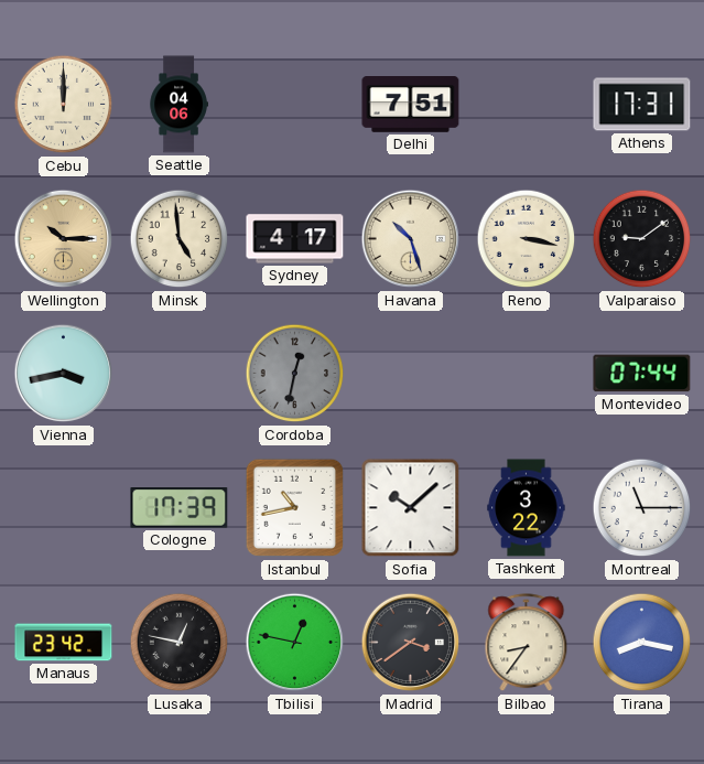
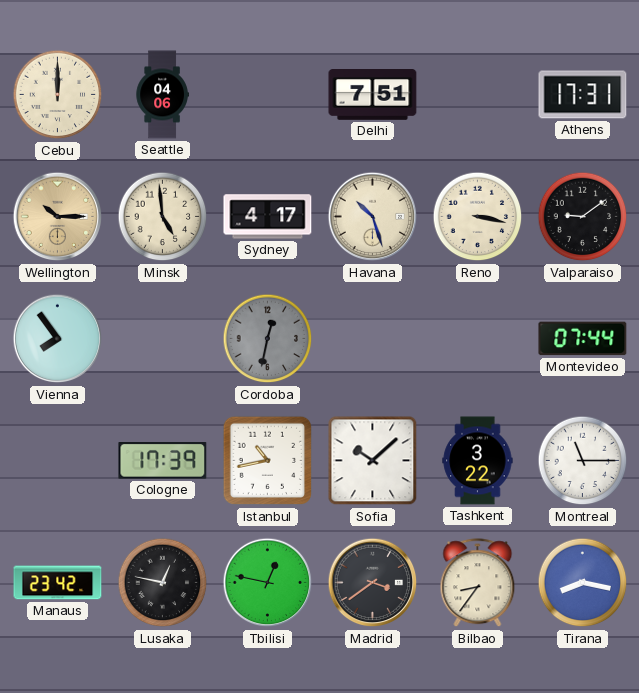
Vienna: 3:43 -> 7:54 (58, 339)
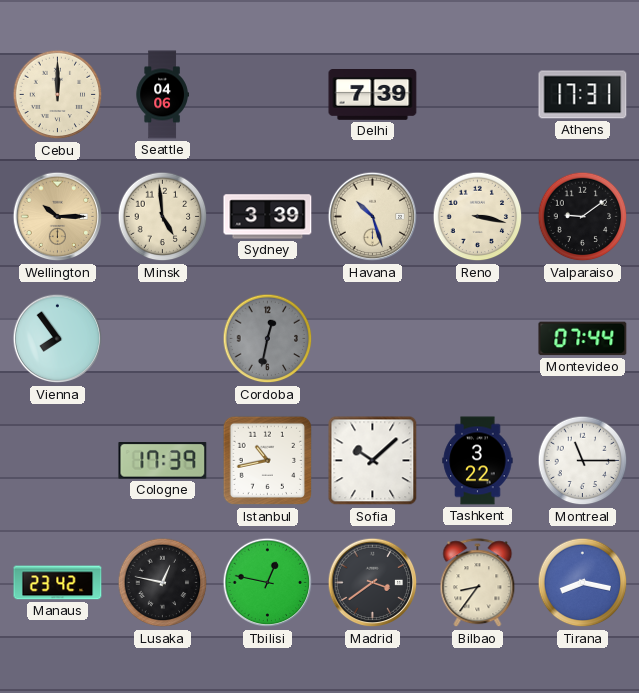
Delhi: 7:51 -> 7:39 (373, 95)
Sydney: 4:17 -> 3:39 (268, 217)
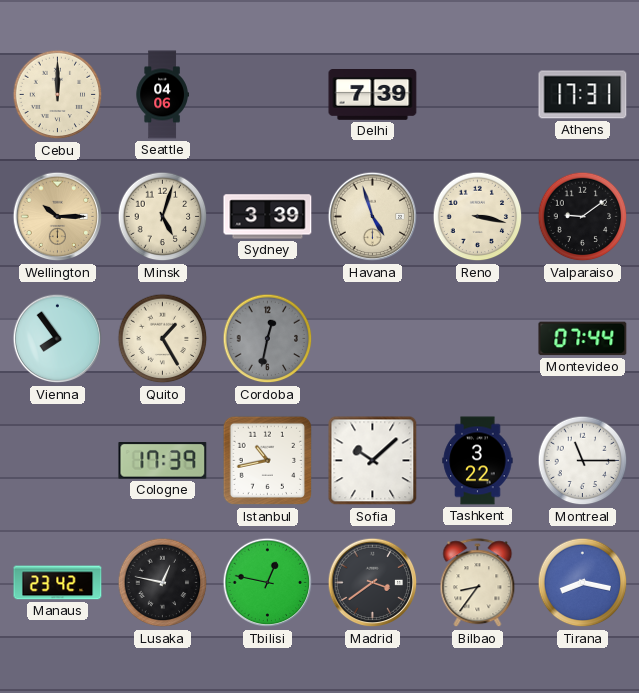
Minsk: 4:59 -> 5:03 (163, 217)
Havana: 10:27 -> 4:57 (373, 217)
Quito: none -> 1:25 (163, 339)
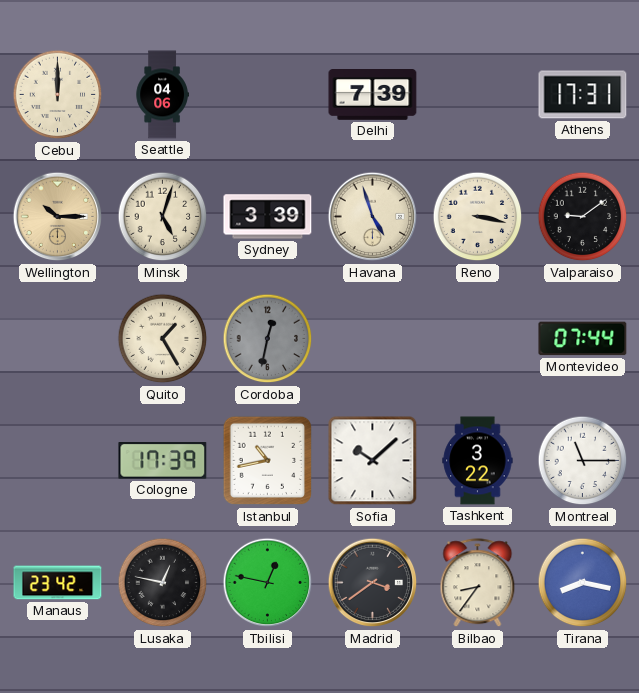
Vienna: 7:54 -> none (58, 339)
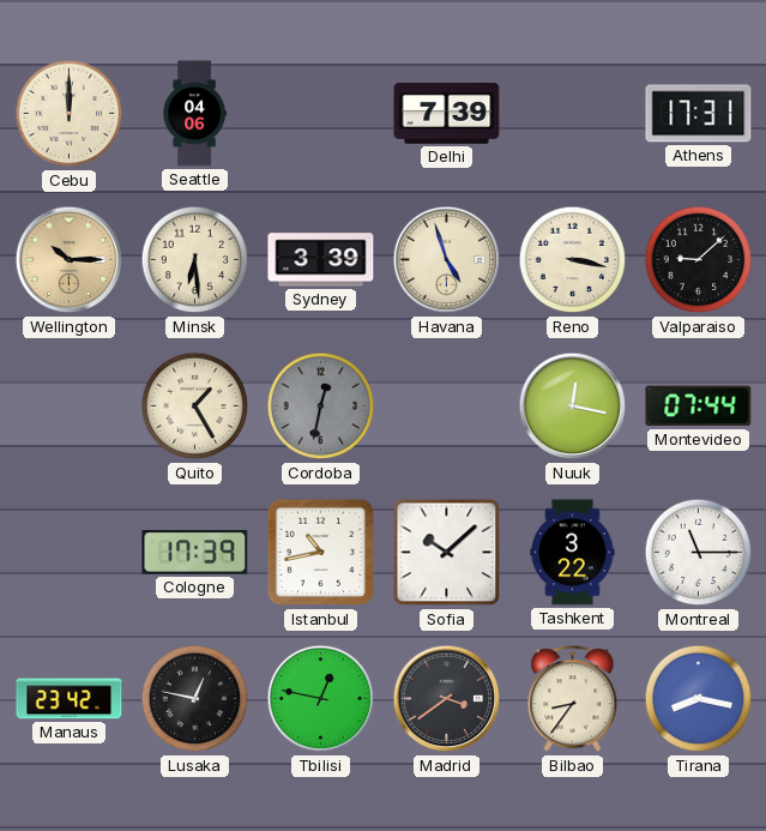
Minsk: 5:03 -> 6:29 (195, 260)
Valparaiso: 9:09 -> 9:08 (699, 260)
Nuuk: none -> 12:17 (573, 407)
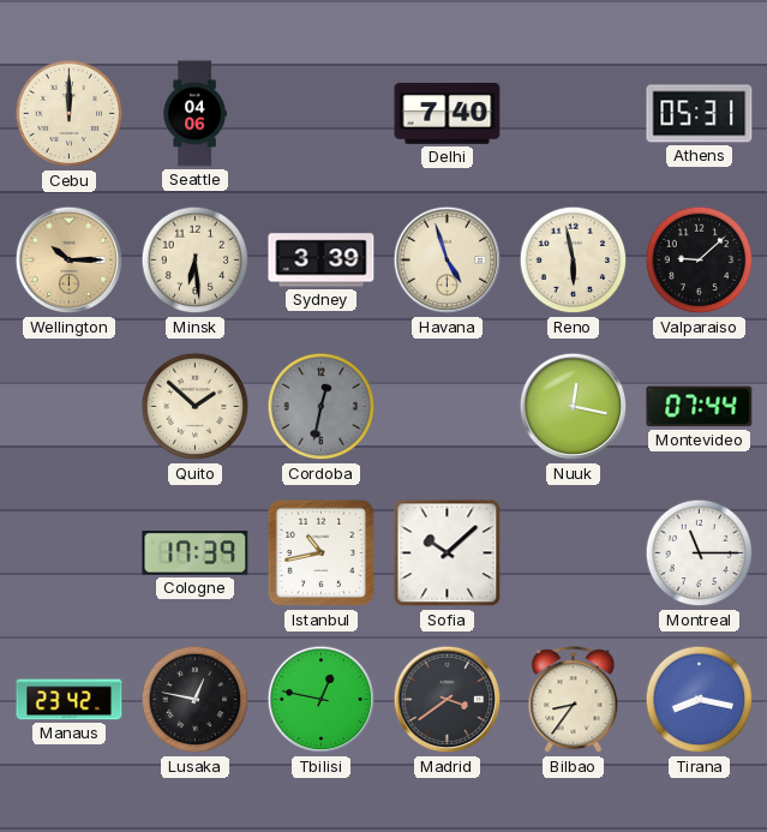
Delhi: 7:39 -> 7:40 (448, 114)
Athens: 17:31 -> 05:31 (700, 114)
Reno: 3:17 -> 5:58 (574, 261)
Quito: 1:25 -> 1:52 (196, 407)
Tashkent: 3:22 -> none (573, 553)
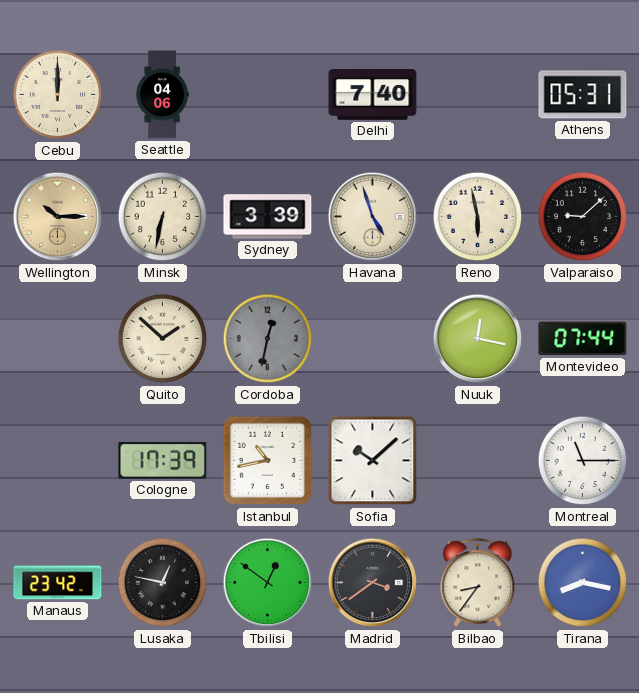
Minsk: 6:29 -> 6:32 (163, 217)
Tbilisi: 12:47 -> 12:51 (268, 583)
